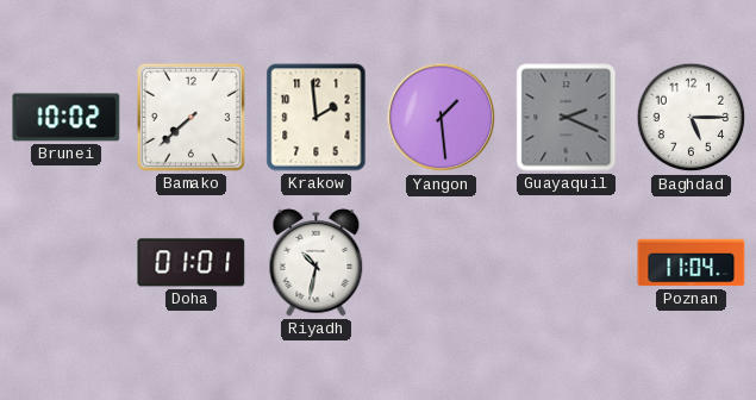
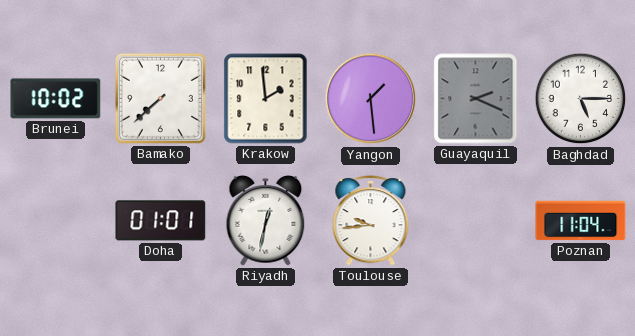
Riyadh: 10:32 -> 12:32 (266, 221)
Toulouse: none -> 9:44 (371, 221)
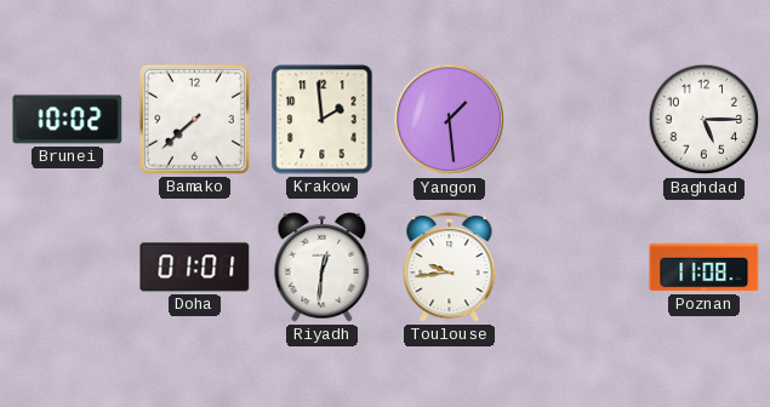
Guayaquil: 2:19 -> none (476, 99)
Riyadh: 12:32 -> 12:31 (323, 268)
Poznan: 11:04 -> 11:08 (705, 268)
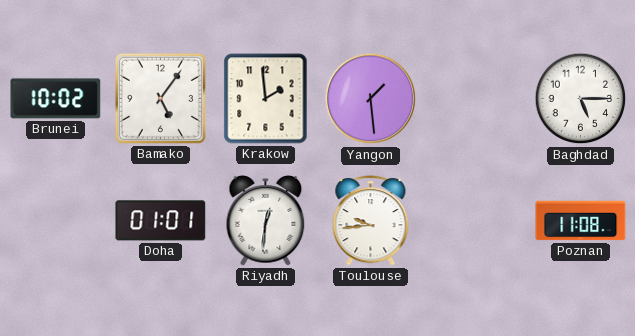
Bamako: 7:38 -> 5:06 (160, 98)
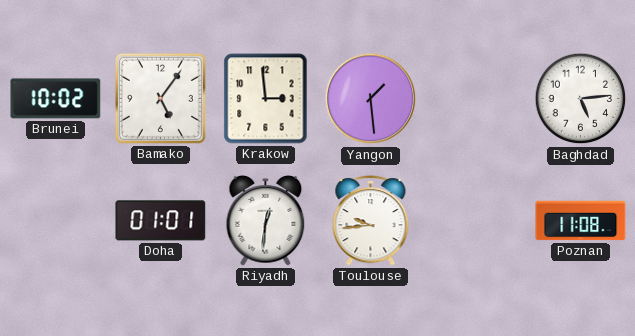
Krakow: 1:59 -> 2:59 (266, 99)
Baghdad: 5:15 -> 5:14 (581, 99)
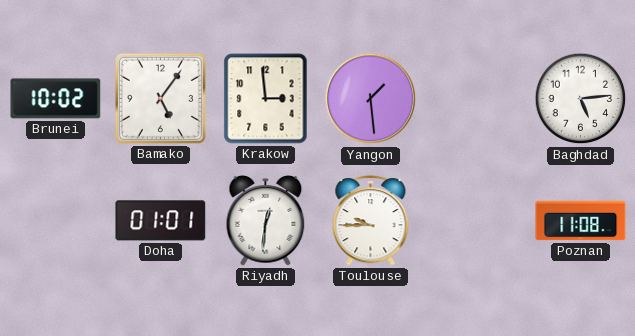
Toulouse: 9:44 -> 9:45 (371, 221)
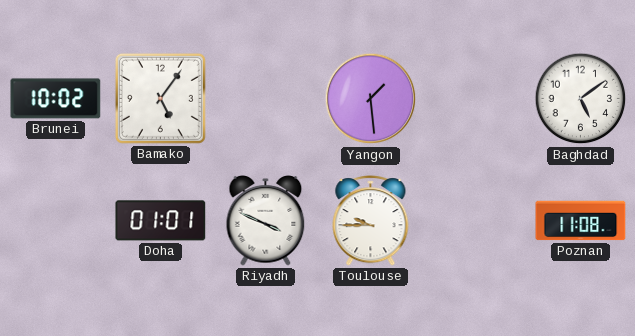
Krakow: 2:59 -> none (266, 99)
Baghdad: 5:14 -> 5:09 (581, 99)
Riyadh: 12:31 -> 3:49 (266, 221)
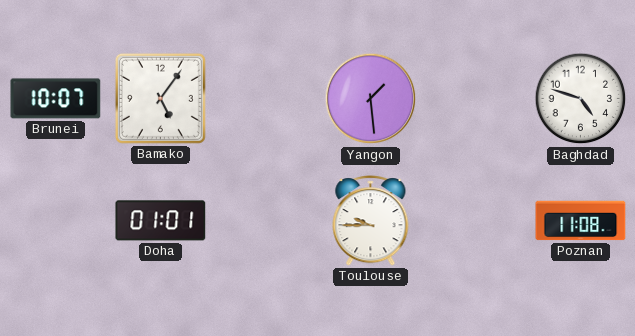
Brunei: 10:02 -> 10:07 (56, 99)
Baghdad: 5:09 -> 4:48 (581, 99)
Riyadh: 3:49 -> none (266, 221)
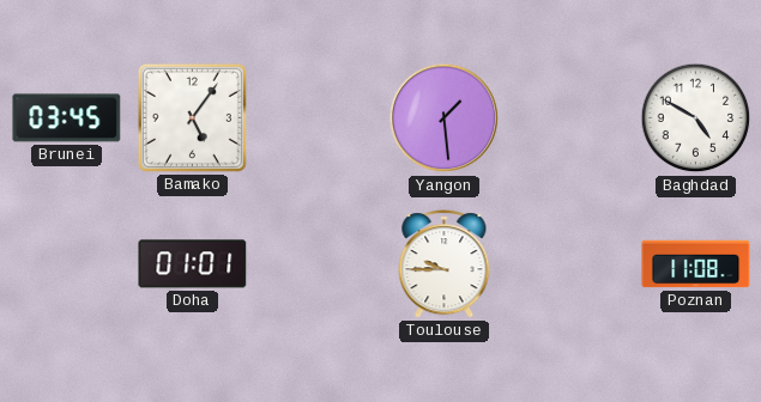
Brunei: 10:07 -> 03:45 (67, 118)
Baghdad: 4:48 -> 4:50 (696, 118)
